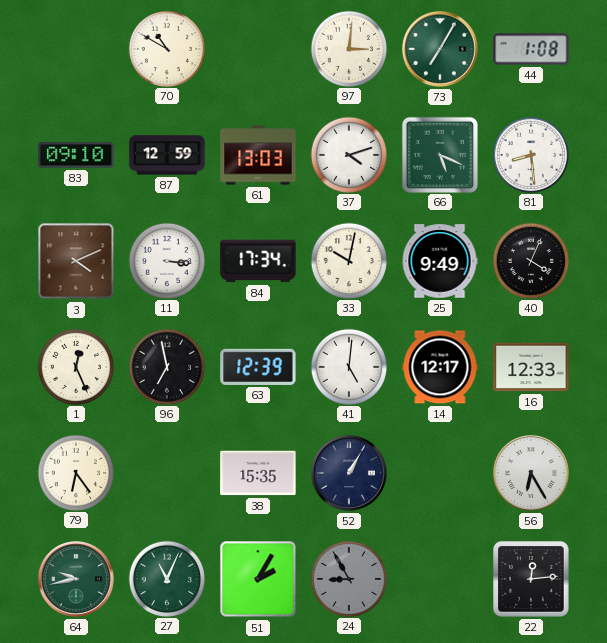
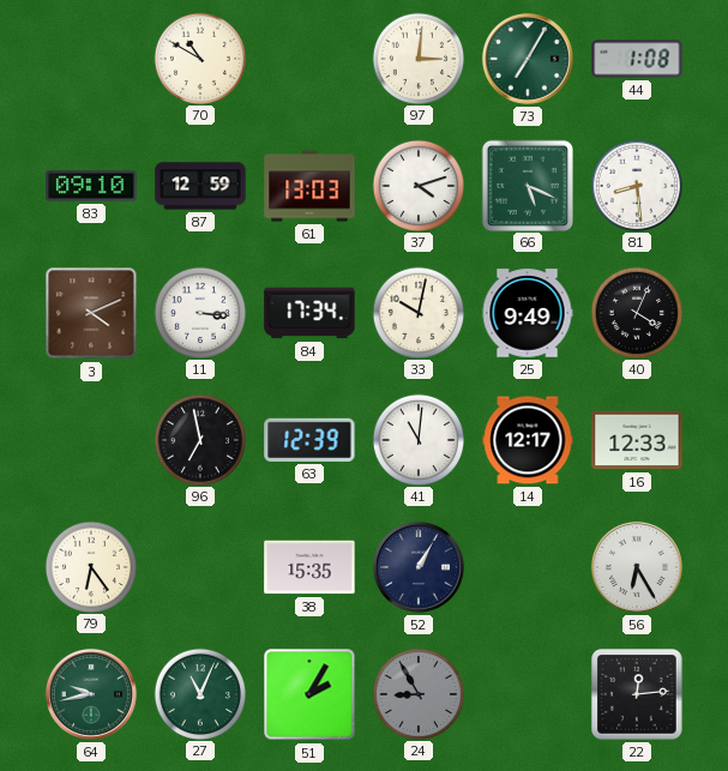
1: 12:26 -> none (75, 366)
41: 5:01 -> 11:01 (417, 439)
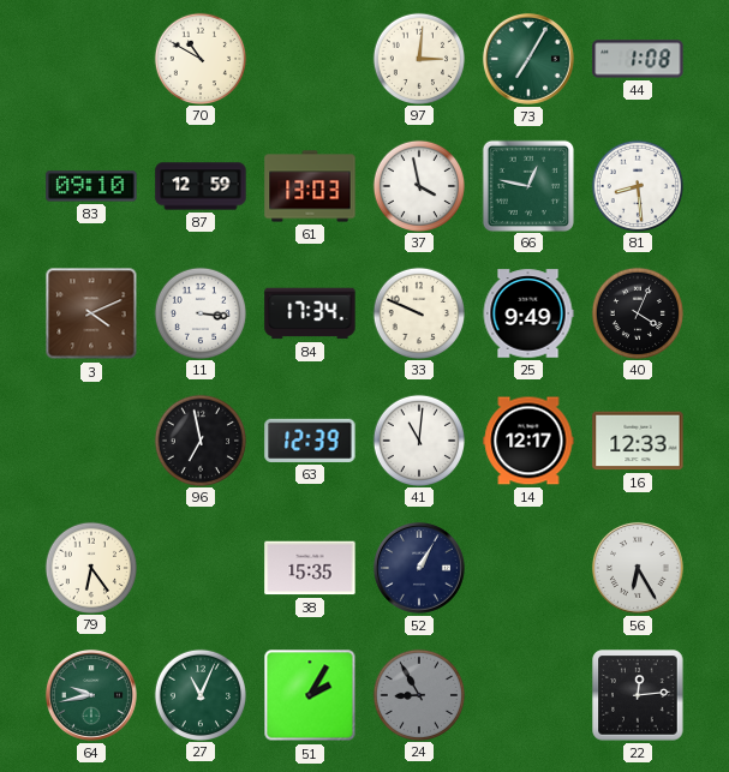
37: 4:12 -> 3:58 (418, 185)
66: 5:19 -> 12:47 (527, 185)
33: 10:02 -> 9:49 (418, 312)
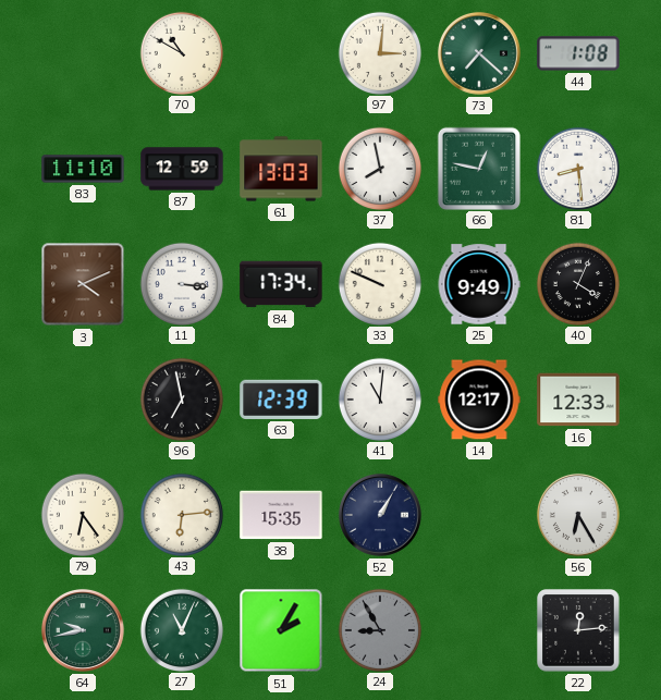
73: 7:05 -> 7:22 (479, 53)
83: 09:10 -> 11:10 (83, 169)
37: 3:58 -> 7:58 (379, 168)
43: none -> 6:14 (181, 514)
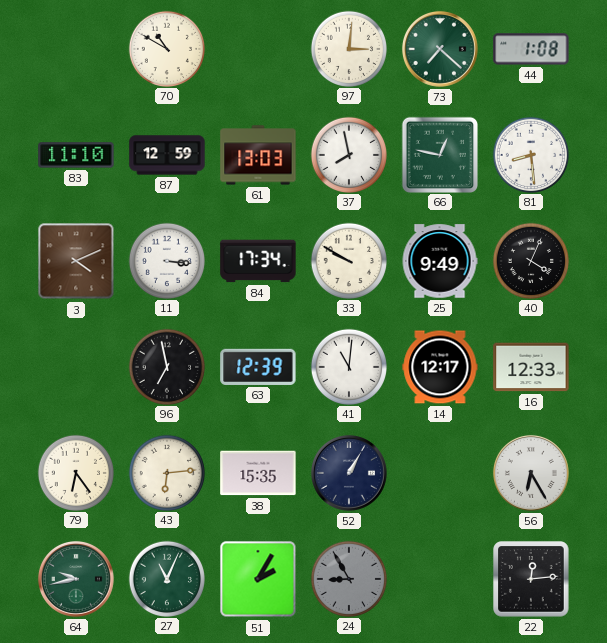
33: 9:49 -> 9:50 (348, 260)
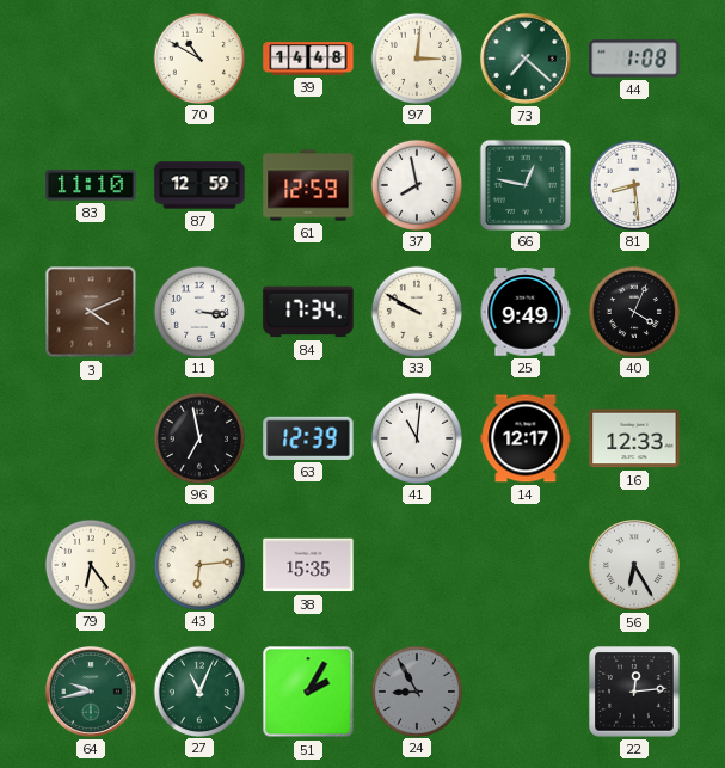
39: none -> 14:48 (308, 59)
61: 13:03 -> 12:59 (308, 185)
52: 1:05 -> none (349, 473)
